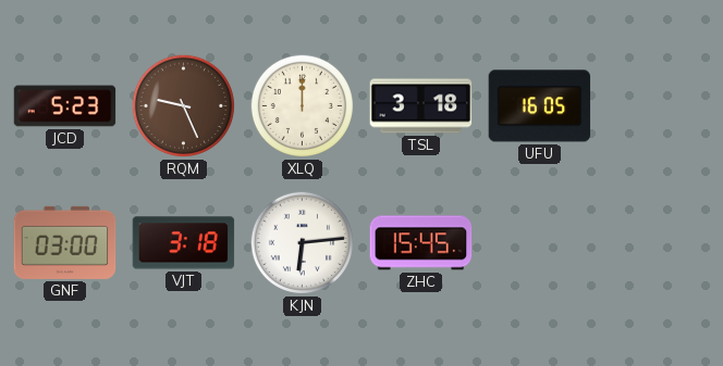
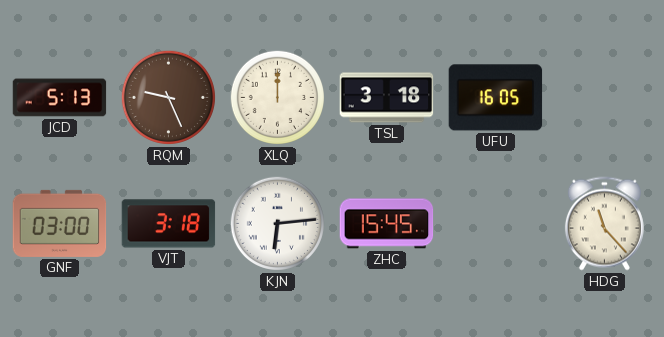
JCD: 5:23 -> 5:13 (60, 98)
HDG: none -> 11:23 (604, 224)
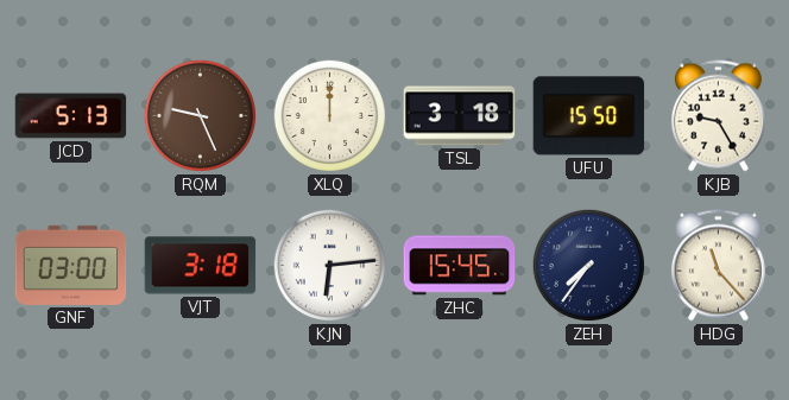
UFU: 16:05 -> 15:50 (589, 116)
KJB: none -> 9:25 (718, 116)
ZEH: none -> 7:36 (588, 265)
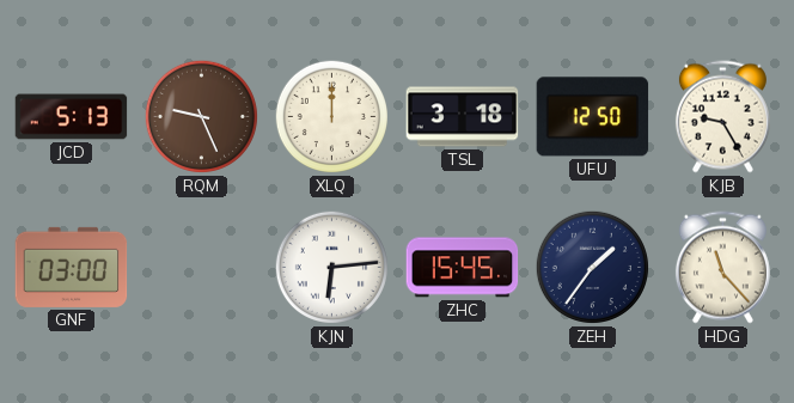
UFU: 15:50 -> 12:50 (593, 117)
VJT: 3:18 -> none (201, 266)
ZEH: 7:36 -> 1:36 (592, 267)
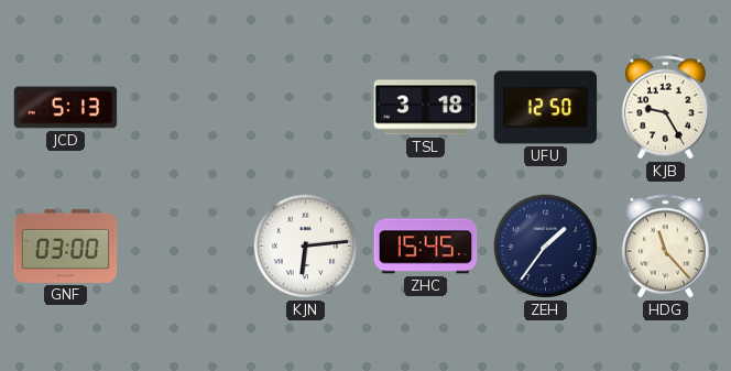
RQM: 9:26 -> none (201, 116)
XLQ: 12:00 -> none (331, 116)
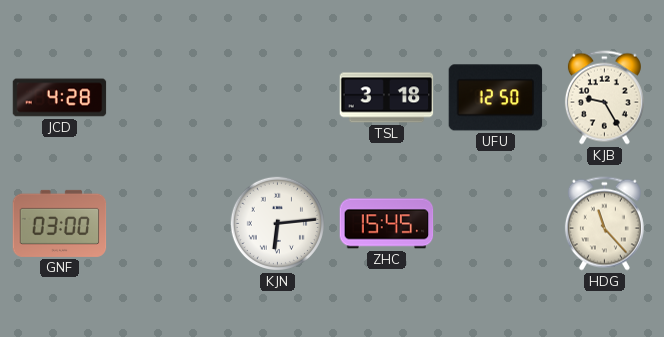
JCD: 5:13 -> 4:28 (60, 98)
ZEH: 1:36 -> none (545, 245)
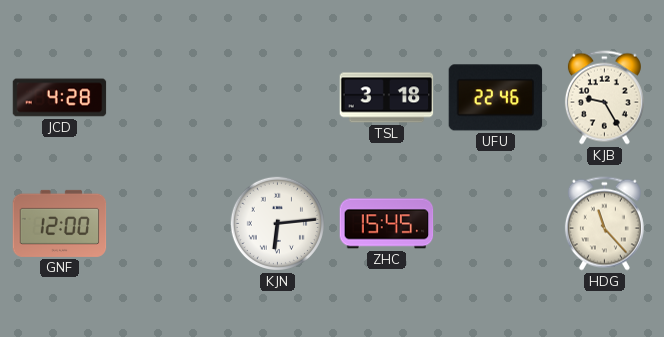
UFU: 12:50 -> 22:46 (496, 98)
GNF: 03:00 -> 12:00 (60, 223)
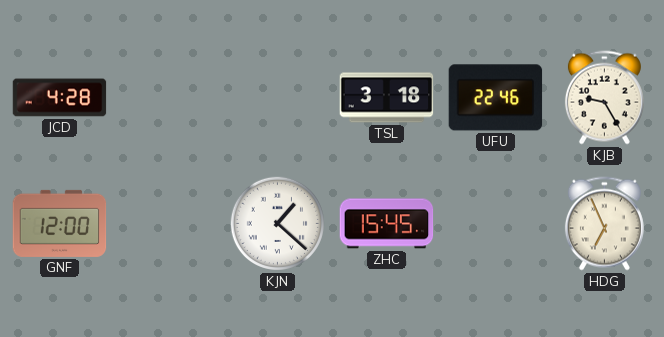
KJN: 6:14 -> 1:22 (277, 223)
HDG: 11:23 -> 6:56 (604, 224)
